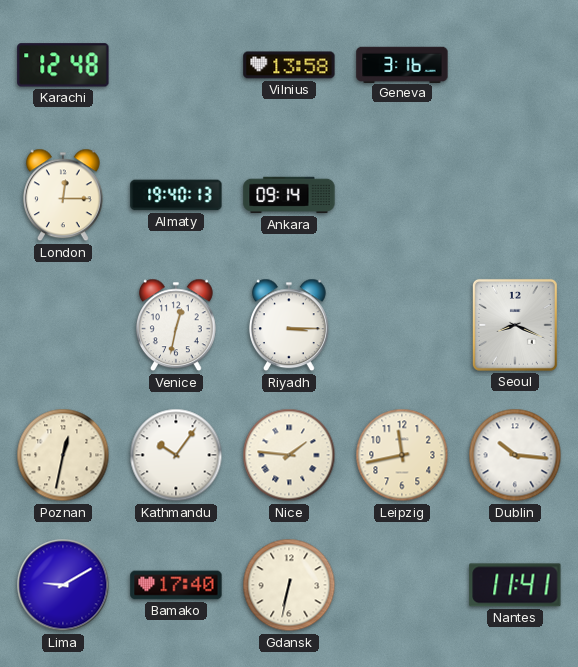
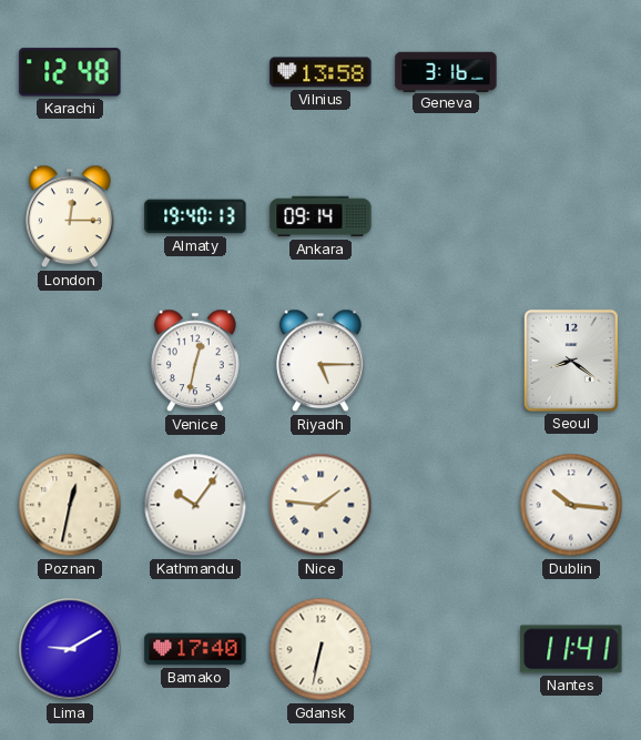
Riyadh: 3:15 -> 5:15 (320, 361)
Seoul: 8:19 -> 8:21 (571, 361)
Leipzig: 11:43 -> none (402, 455)
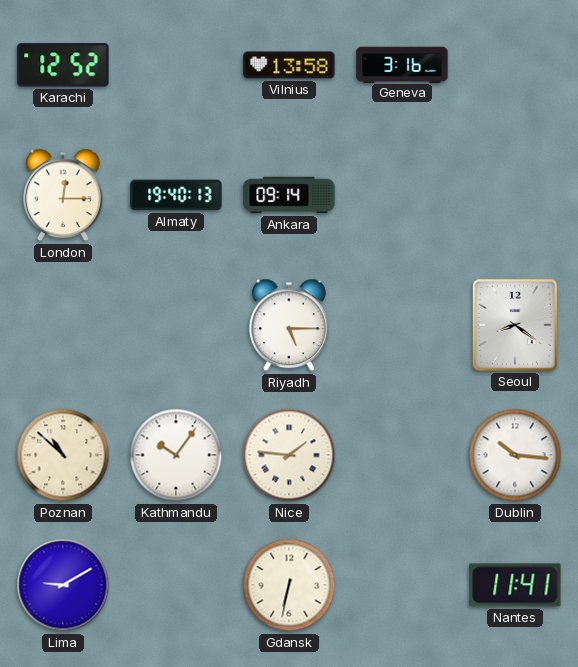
Karachi: 12:48 -> 12:52 (63, 65)
Venice: 12:32 -> none (195, 361)
Poznan: 12:32 -> 10:52 (63, 455)
Bamako: 17:40 -> none (195, 649)
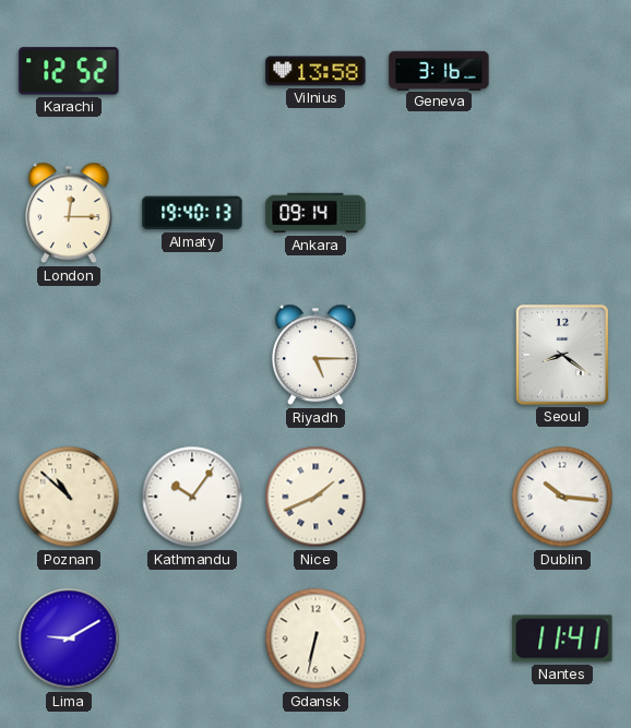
Nice: 1:46 -> 1:41 (315, 497)
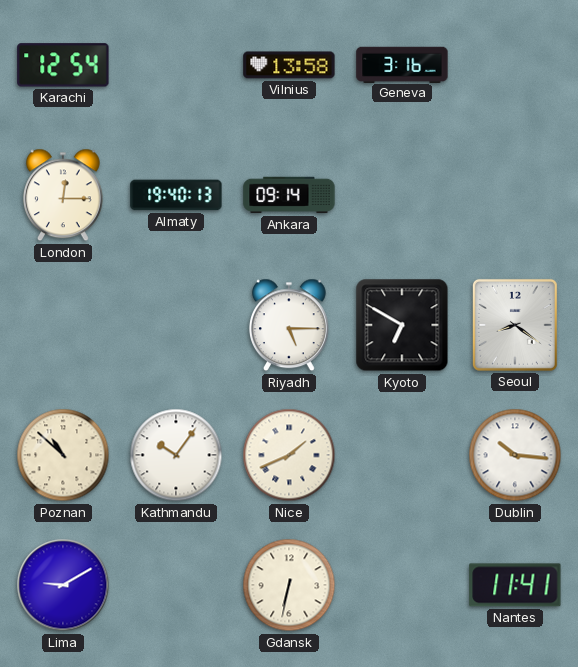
Karachi: 12:52 -> 12:54 (63, 65)
Kyoto: none -> 6:50 (402, 325)
